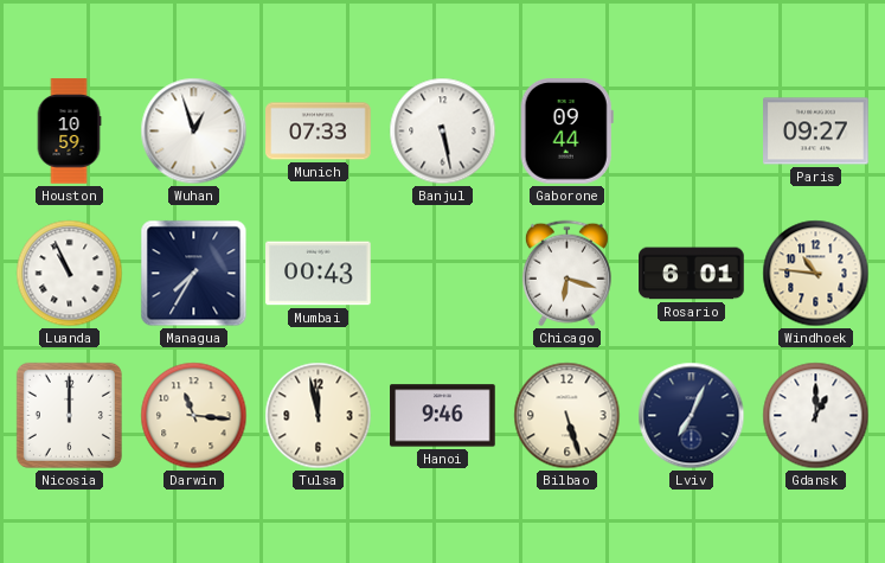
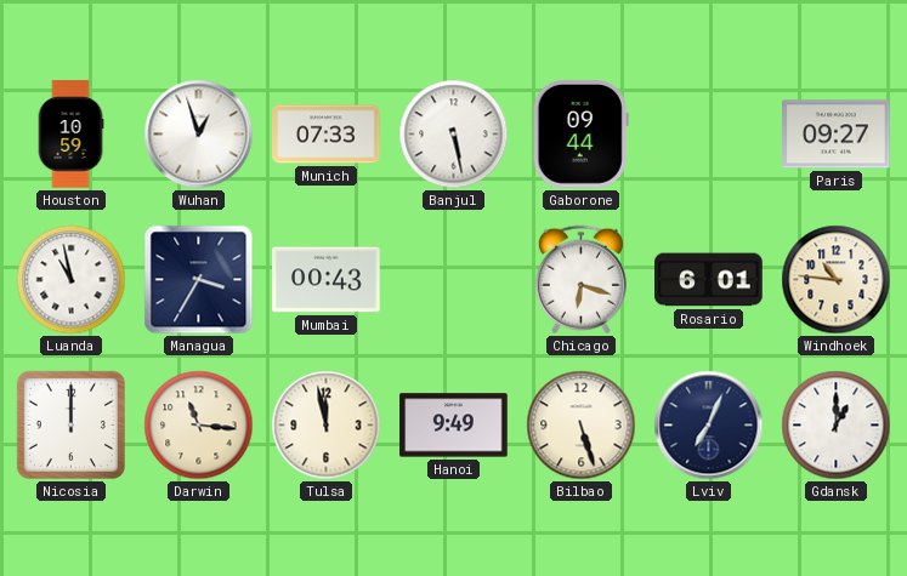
Luanda: 10:56 -> 10:58 (72, 280)
Managua: 7:35 -> 3:35 (199, 280)
Hanoi: 9:46 -> 9:49 (454, 426)
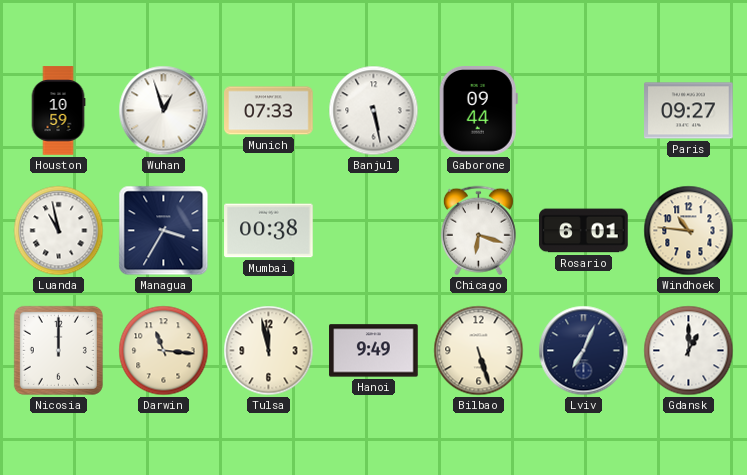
Mumbai: 00:43 -> 00:38 (269, 231)
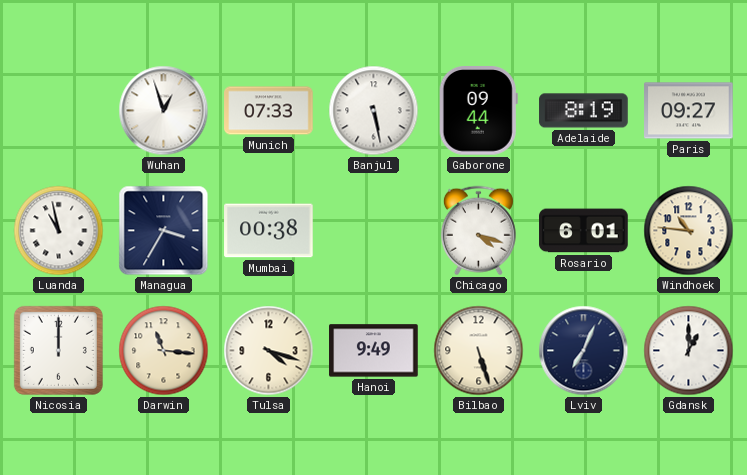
Houston: 10:59 -> none (58, 111)
Adelaide: none -> 8:19 (584, 111)
Chicago: 6:18 -> 4:18 (478, 231)
Tulsa: 11:58 -> 4:18 (269, 351)
